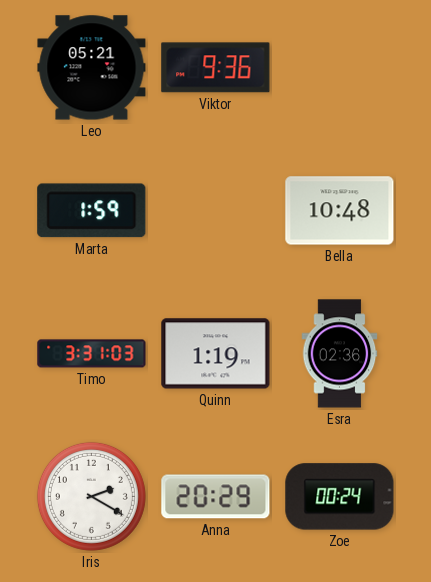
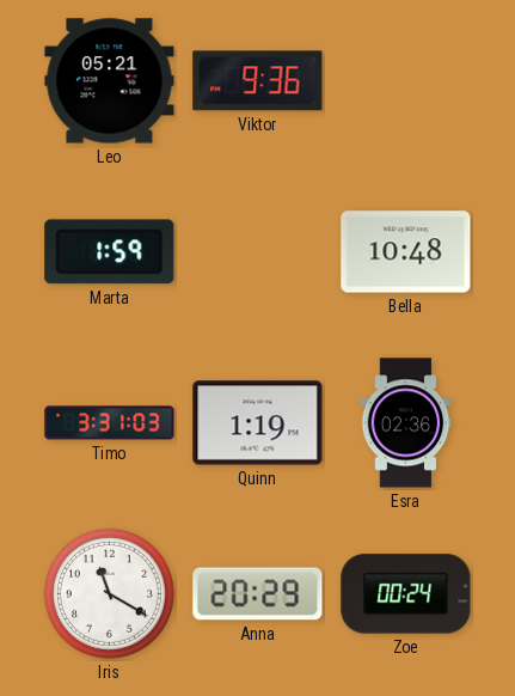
Iris: 2:20 -> 11:20 (109, 593)
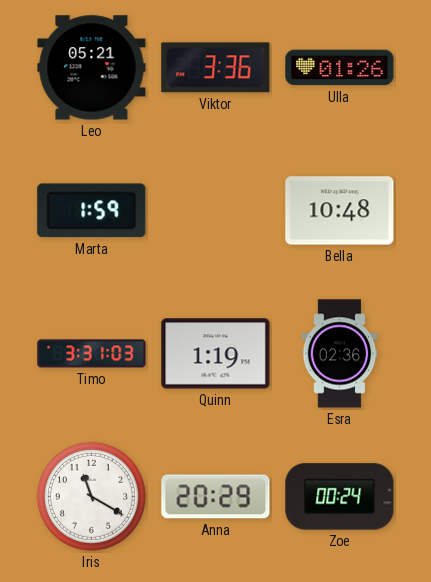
Viktor: 9:36 -> 3:36 (216, 68)
Ulla: none -> 01:26 (340, 68)
